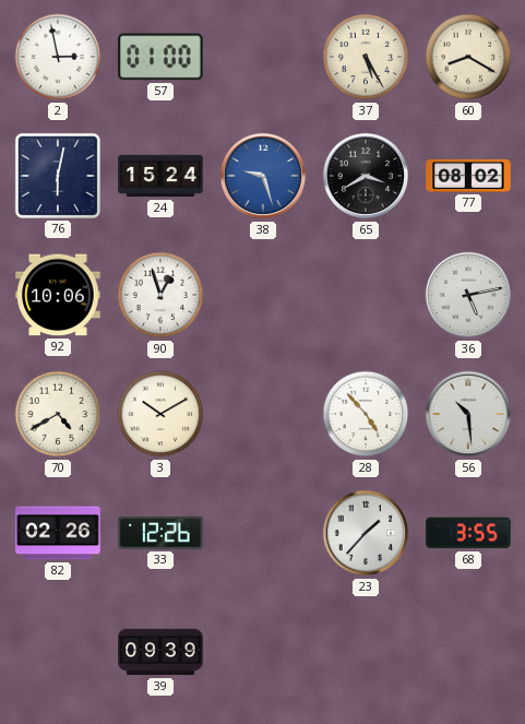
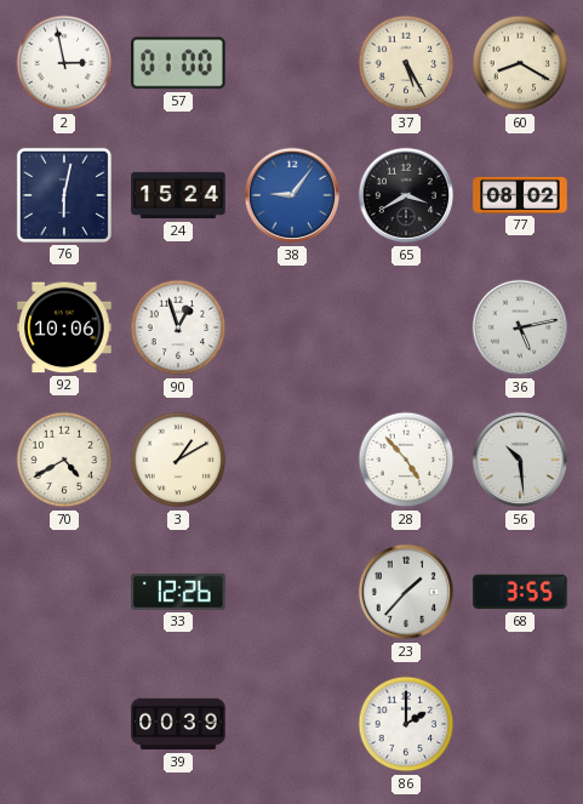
38: 9:27 -> 9:06 (292, 195)
3: 10:10 -> 1:10 (178, 460)
82: 02:26 -> none (58, 533)
39: 09:39 -> 00:39 (178, 724)
86: none -> 2:00 (406, 724)
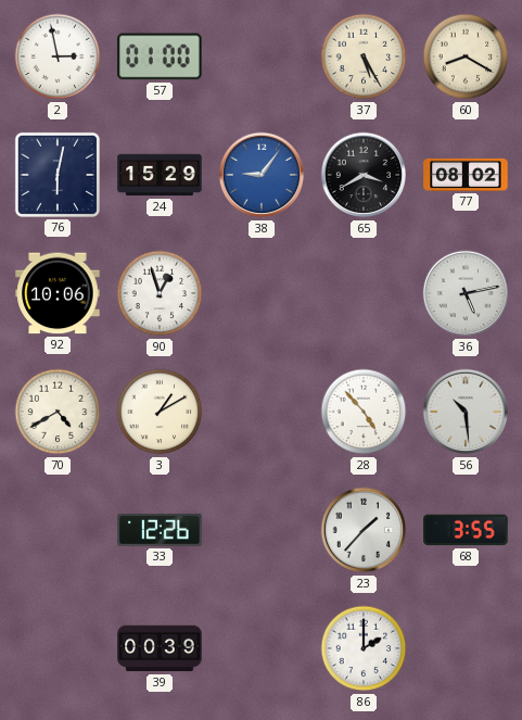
24: 15:24 -> 15:29 (160, 175)
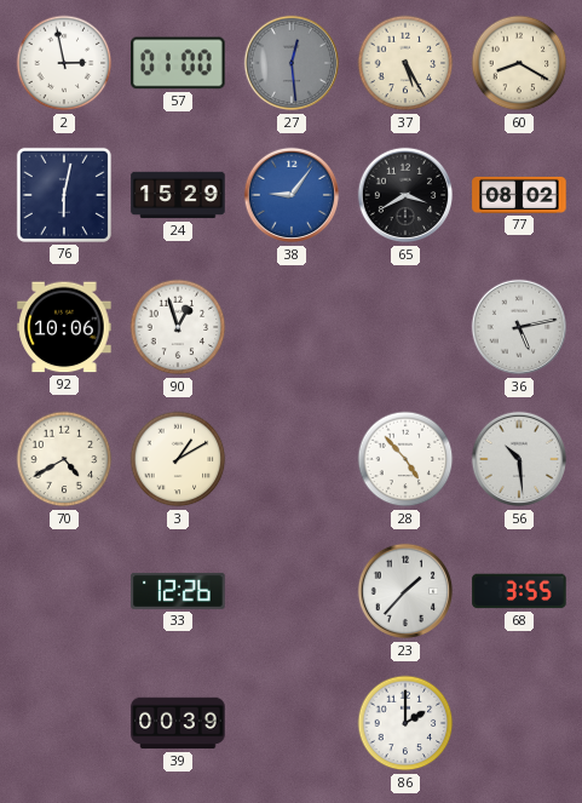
27: none -> 12:29 (292, 63)
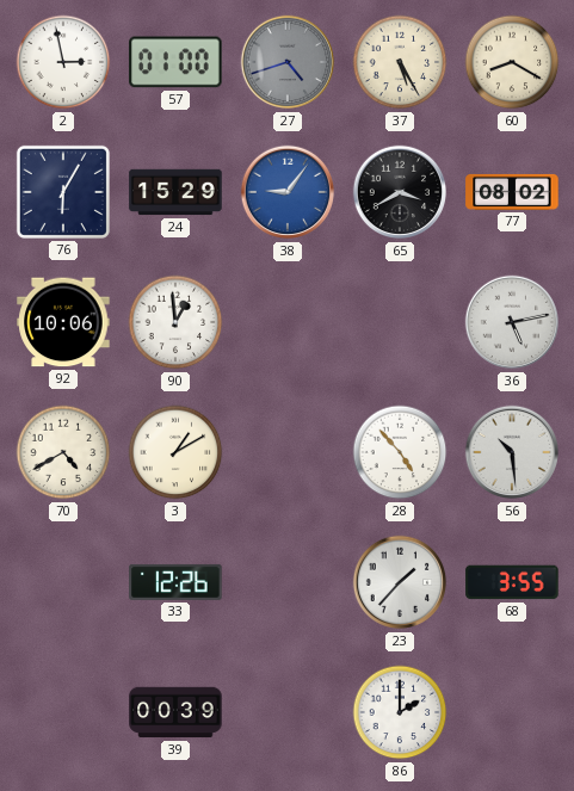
27: 12:29 -> 4:42 (288, 62)
76: 6:02 -> 6:05 (63, 192)
90: 12:57 -> 12:59 (175, 322)
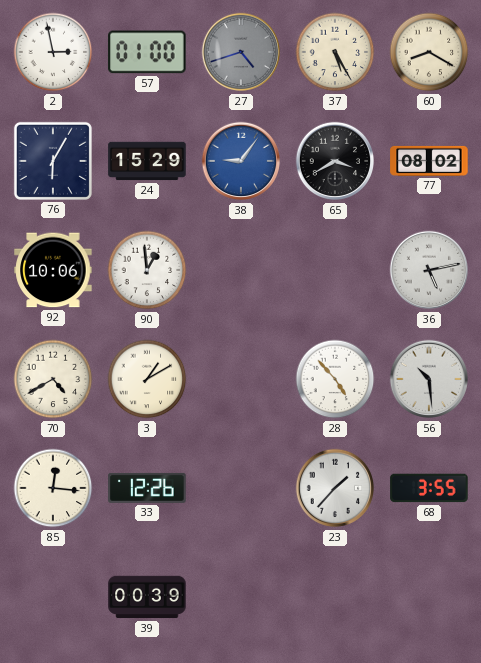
85: none -> 12:16 (53, 488)
86: 2:00 -> none (400, 712)
